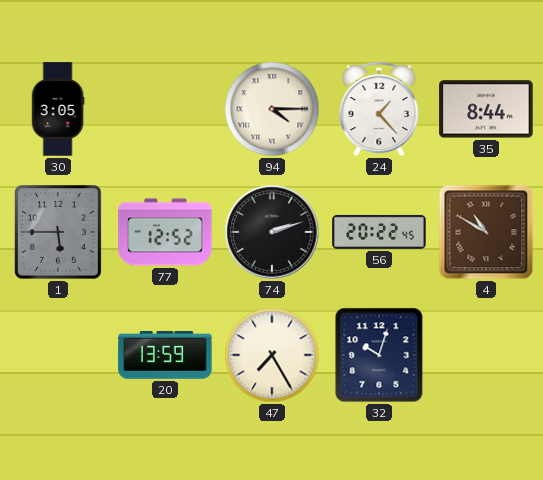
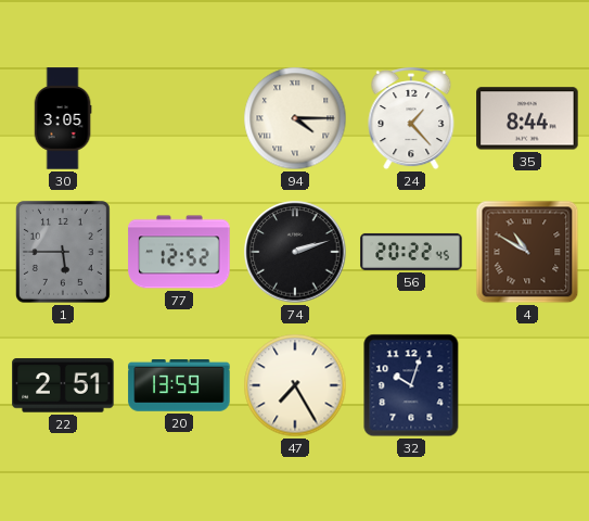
22: none -> 2:51 (63, 385)
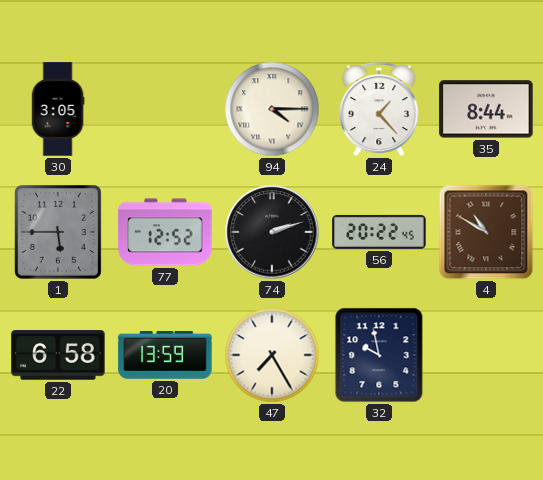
22: 2:51 -> 6:58 (58, 355)
32: 10:03 -> 9:58 (379, 355)
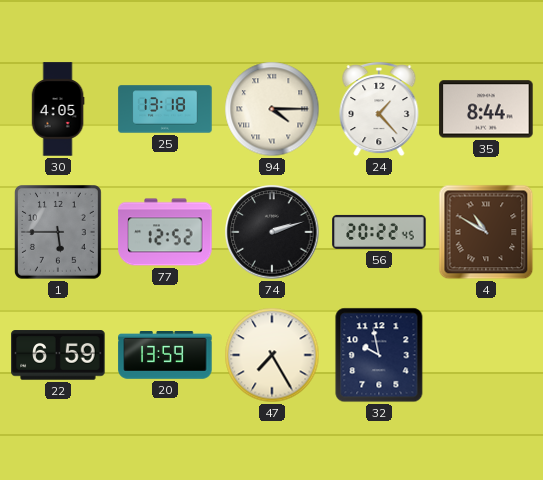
30: 3:05 -> 4:05 (58, 109)
25: none -> 13:18 (165, 109)
22: 6:58 -> 6:59 (58, 355)
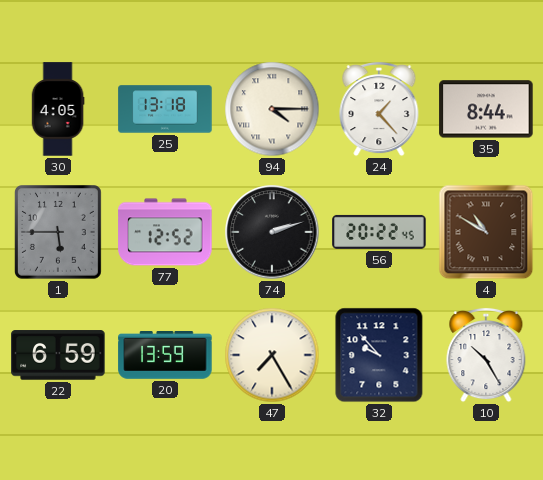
32: 9:58 -> 9:53 (379, 355)
10: none -> 10:25 (486, 355)
